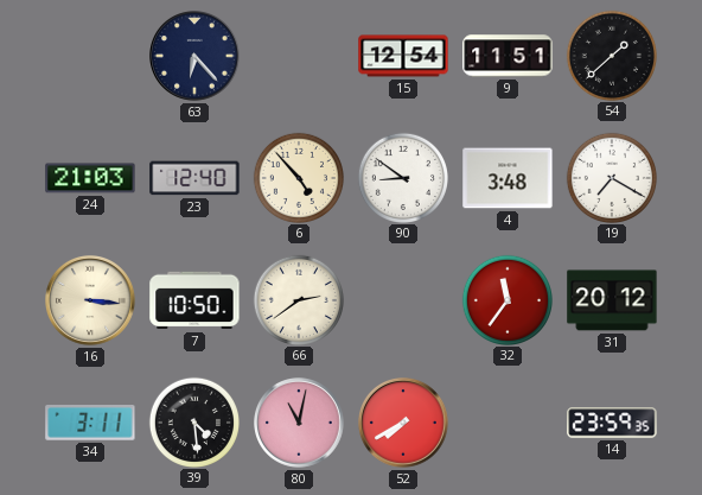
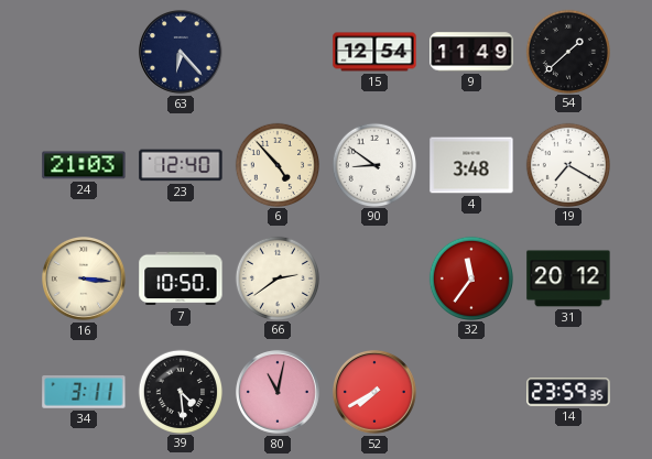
9: 11:51 -> 11:49 (471, 52)
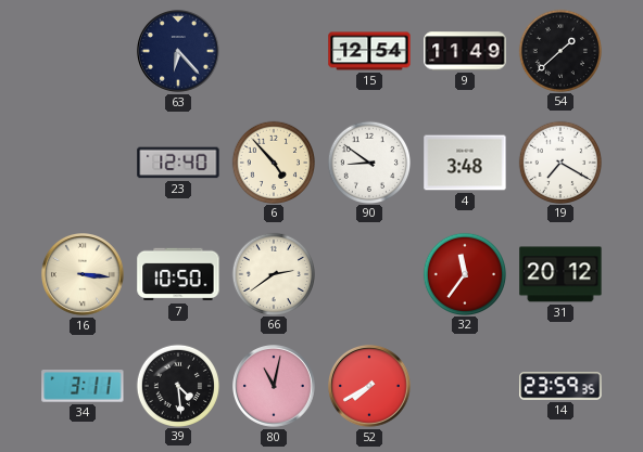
24: 21:03 -> none (84, 165)
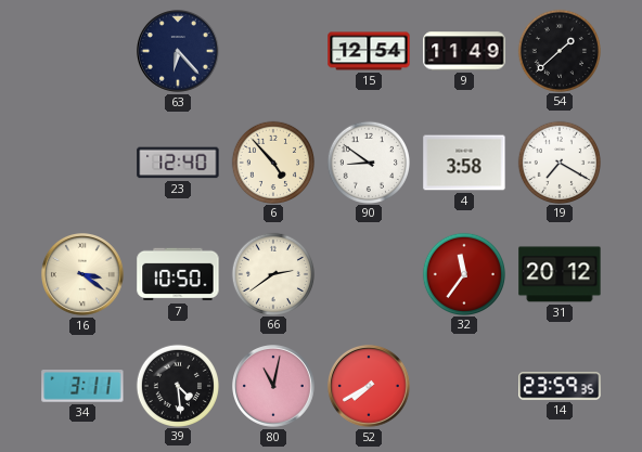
4: 3:48 -> 3:58 (464, 163)
16: 3:16 -> 3:21 (84, 275)
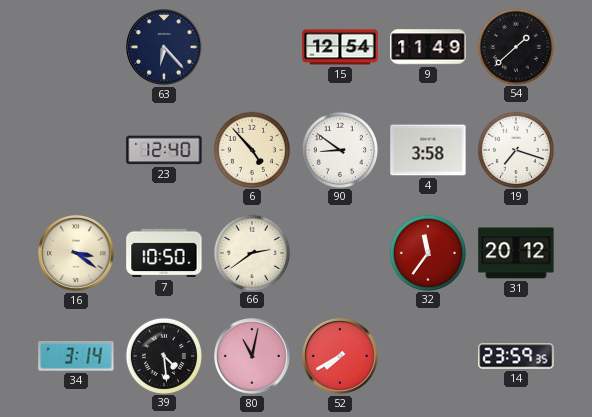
19: 7:20 -> 7:18 (515, 149)
34: 3:11 -> 3:14 (76, 357)
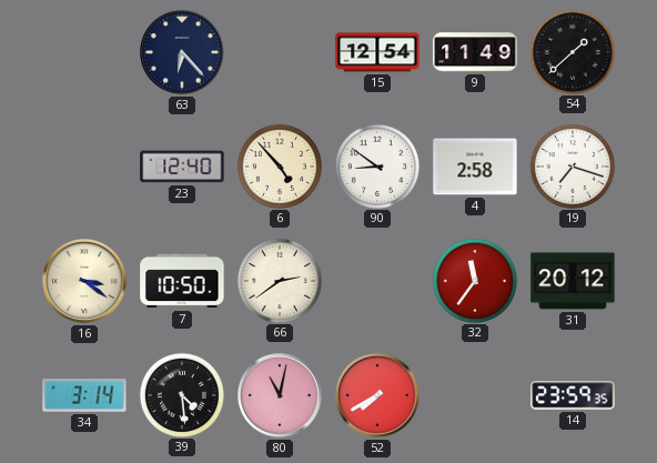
4: 3:58 -> 2:58 (475, 167)
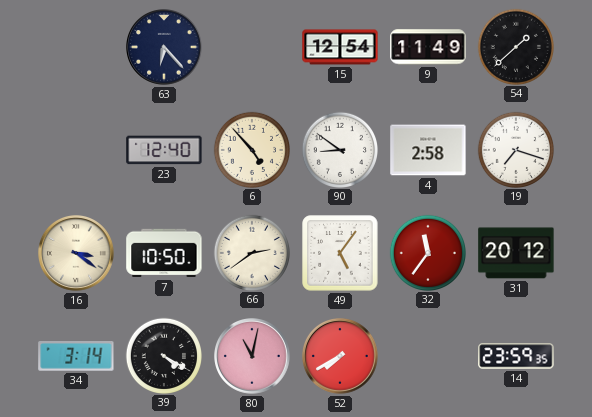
49: none -> 5:06 (340, 253)
39: 4:29 -> 4:20 (163, 355)
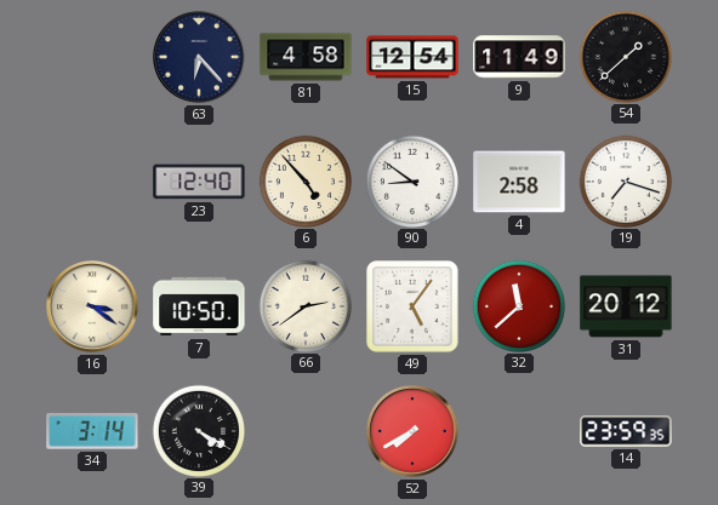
81: none -> 4:58 (306, 57)
32: 11:36 -> 11:38 (518, 305)
80: 11:02 -> none (253, 357)
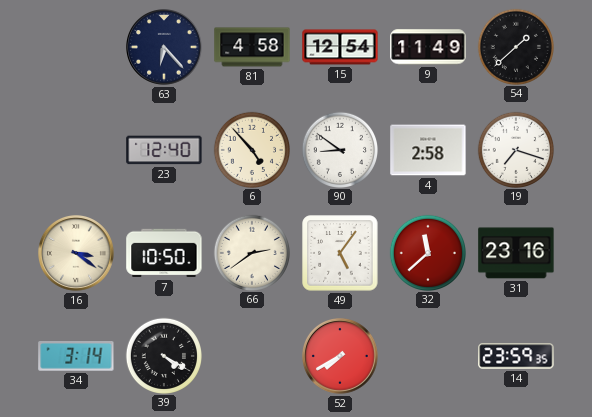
31: 20:12 -> 23:16 (516, 253)
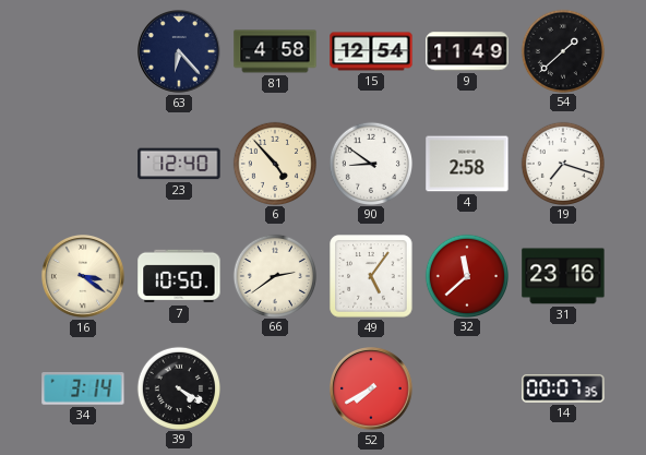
14: 23:59 -> 00:07 (563, 388)
